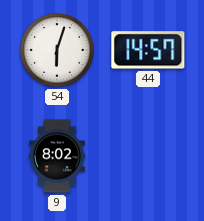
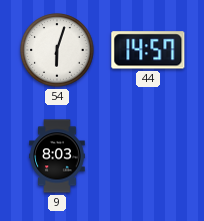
9: 8:02 -> 8:03 (57, 156)
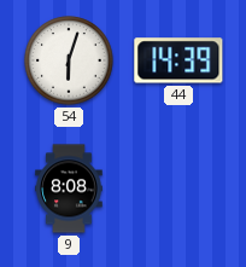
44: 14:57 -> 14:39 (178, 60)
9: 8:03 -> 8:08 (69, 188)
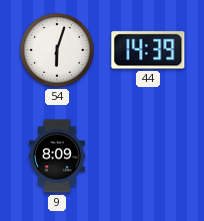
9: 8:08 -> 8:09 (57, 156)
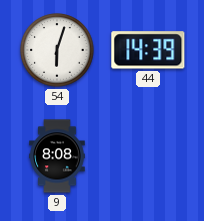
9: 8:09 -> 8:08 (57, 156)
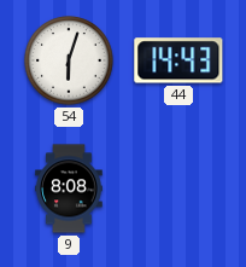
44: 14:39 -> 14:43 (178, 60)
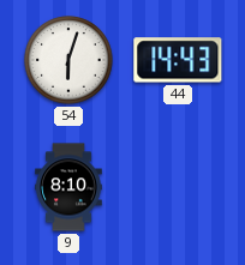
9: 8:08 -> 8:10 (68, 187)
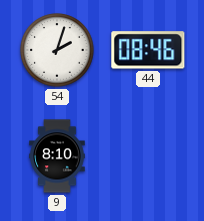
54: 6:03 -> 2:03 (57, 50)
44: 14:43 -> 08:46 (148, 50)
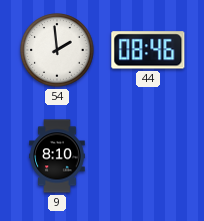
54: 2:03 -> 1:59 (57, 50)
